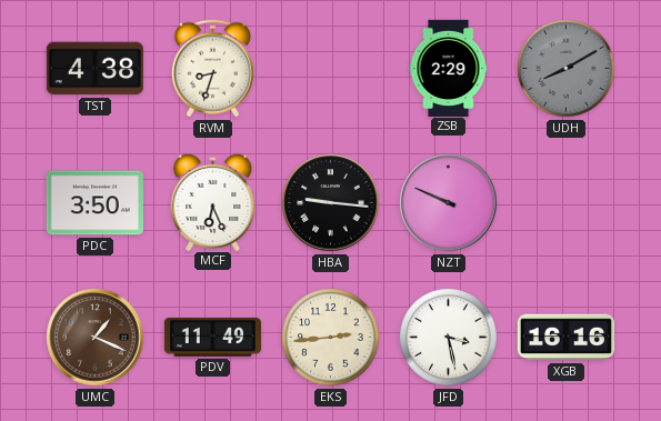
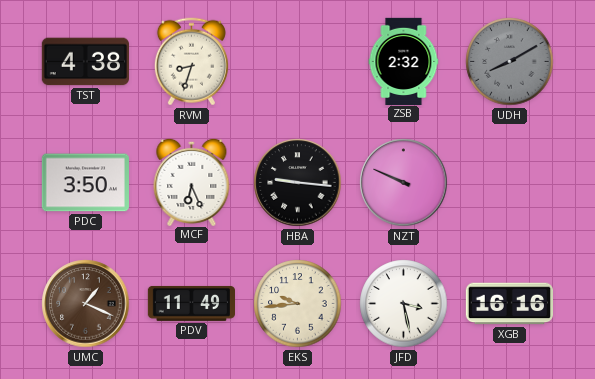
ZSB: 2:29 -> 2:32 (404, 61)
EKS: 2:44 -> 9:44 (298, 304)
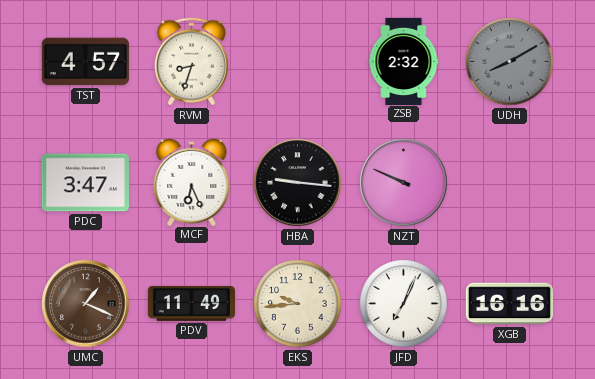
TST: 4:38 -> 4:57 (85, 62)
PDC: 3:50 -> 3:47 (85, 183)
JFD: 3:28 -> 7:04 (404, 304)
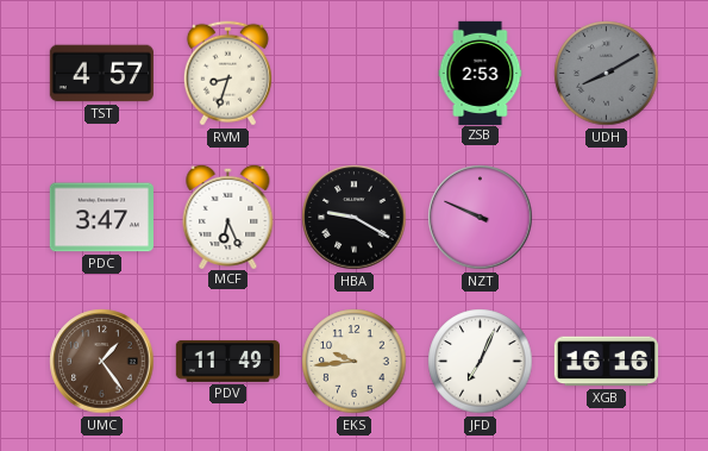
ZSB: 2:32 -> 2:53 (481, 73)
HBA: 9:16 -> 9:20 (355, 218)
UMC: 1:19 -> 1:24 (102, 362)
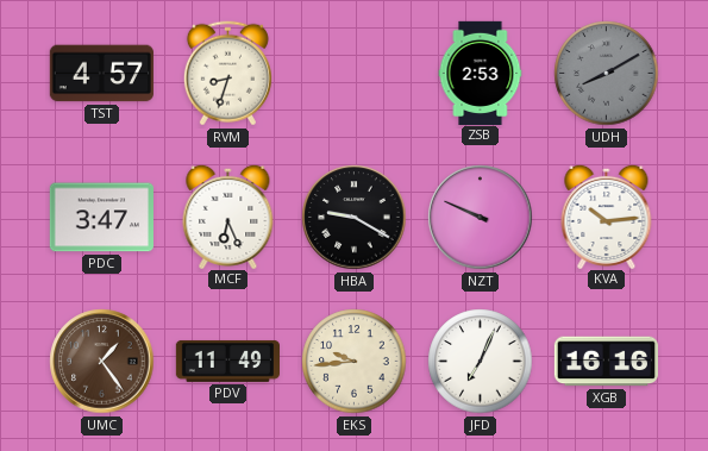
KVA: none -> 10:14 (607, 215)
